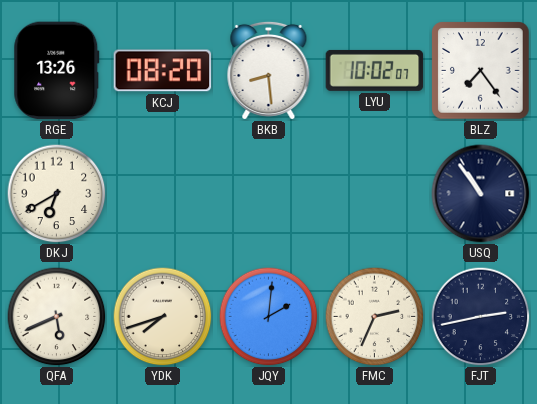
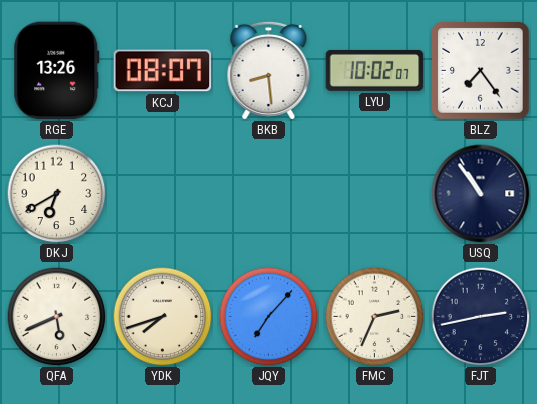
KCJ: 08:20 -> 08:07 (163, 71)
JQY: 2:01 -> 7:07 (269, 317)
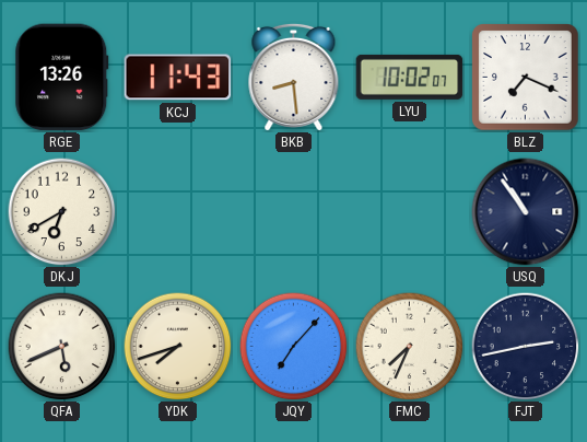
KCJ: 08:07 -> 11:43 (178, 78)
BLZ: 7:24 -> 7:19 (526, 78)
FMC: 2:34 -> 7:34 (410, 347)
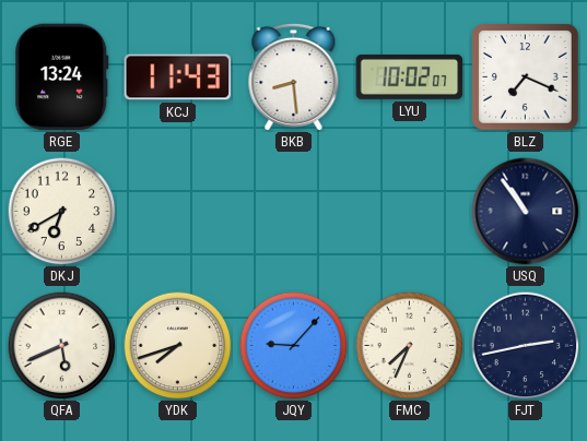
RGE: 13:26 -> 13:24 (62, 78)
JQY: 7:07 -> 9:07 (294, 346)
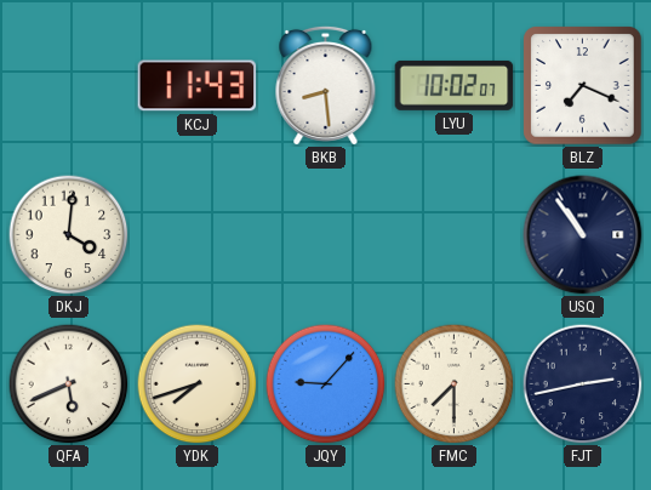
RGE: 13:24 -> none (62, 78)
DKJ: 6:40 -> 4:01 (69, 235)
FMC: 7:34 -> 7:30 (455, 384)
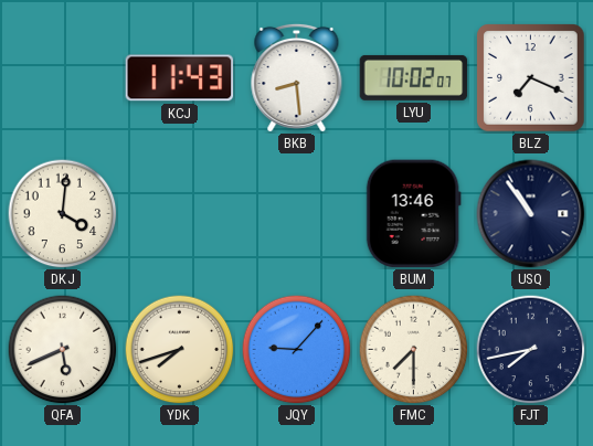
BUM: none -> 13:46 (413, 214)
FJT: 2:43 -> 7:43 (531, 350)
